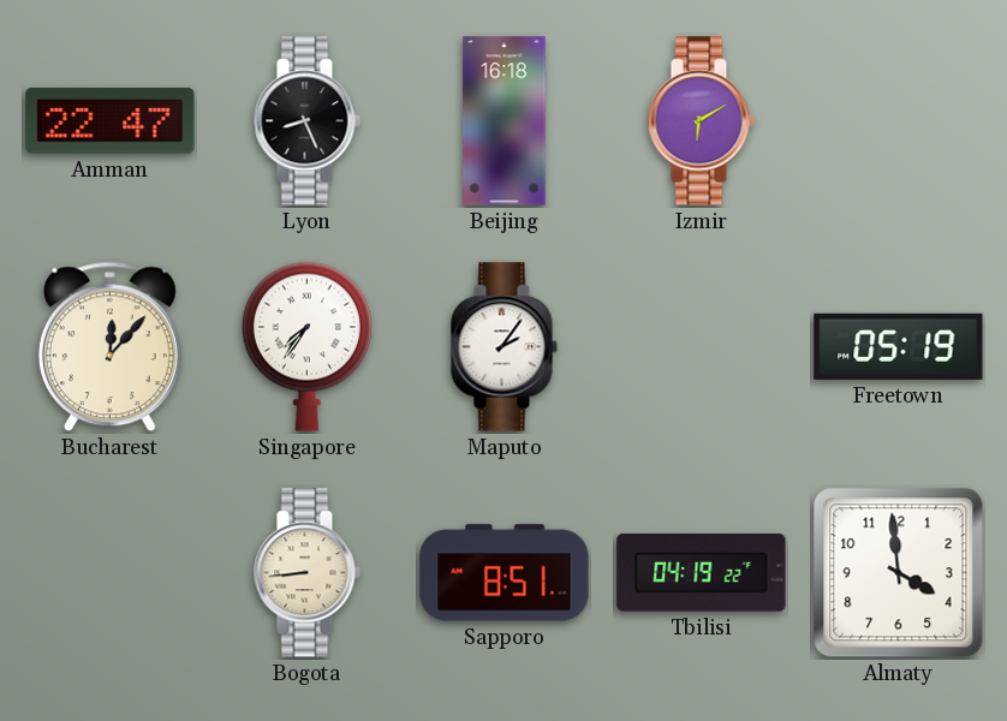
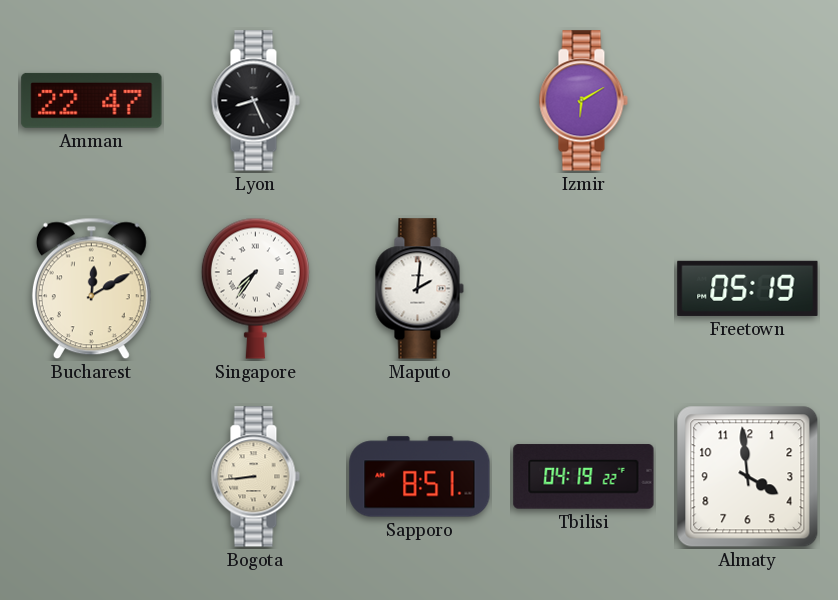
Beijing: 16:18 -> none (505, 121)
Bucharest: 12:07 -> 12:10 (91, 289)
Maputo: 2:06 -> 2:01 (419, 289)
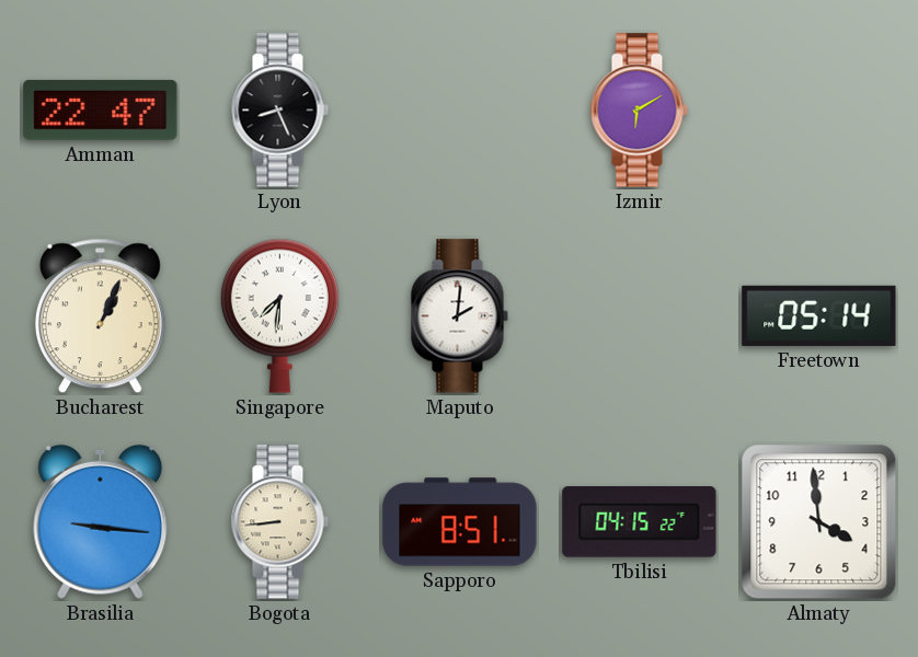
Bucharest: 12:10 -> 1:04 (100, 316)
Singapore: 7:36 -> 7:31 (279, 315)
Freetown: 05:19 -> 05:14 (819, 315)
Brasilia: none -> 9:16 (101, 521)
Tbilisi: 04:19 -> 04:15 (640, 522)
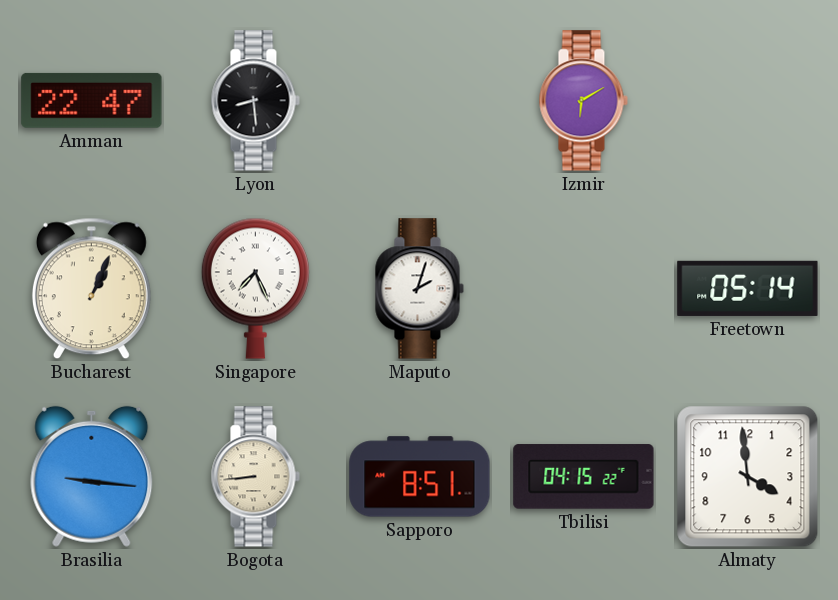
Lyon: 8:26 -> 8:29 (255, 101)
Singapore: 7:31 -> 7:26 (255, 288)
Maputo: 2:01 -> 2:03 (419, 289)
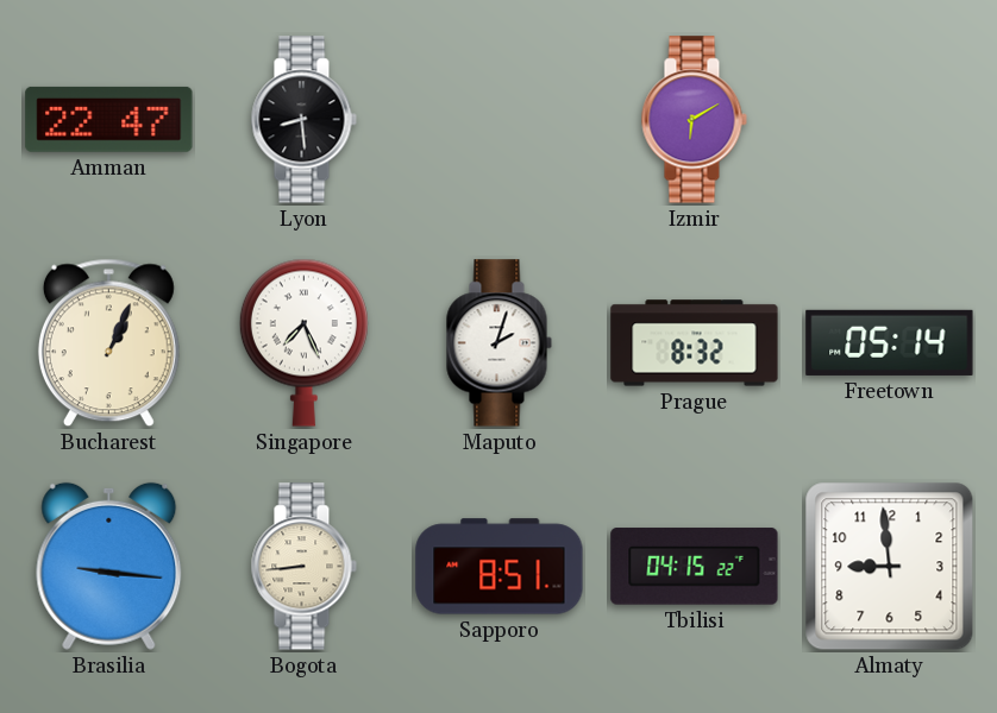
Prague: none -> 8:32 (695, 343)
Almaty: 3:59 -> 8:59 (890, 567)
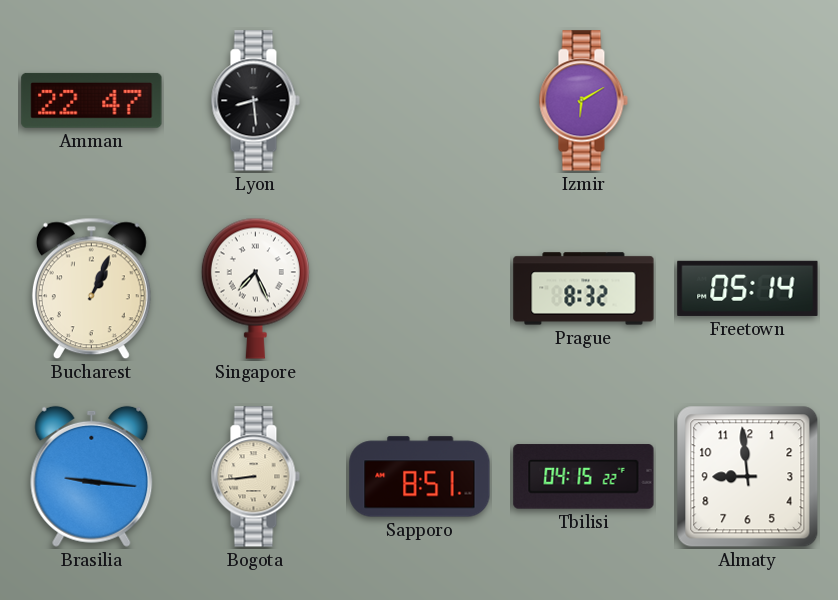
Maputo: 2:03 -> none (498, 343)
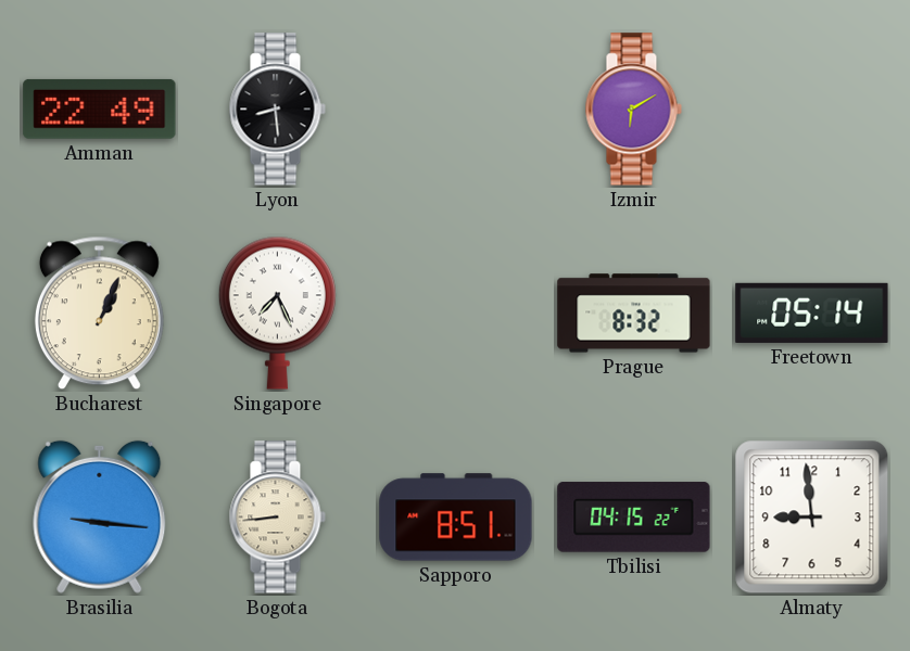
Amman: 22:47 -> 22:49 (100, 108)
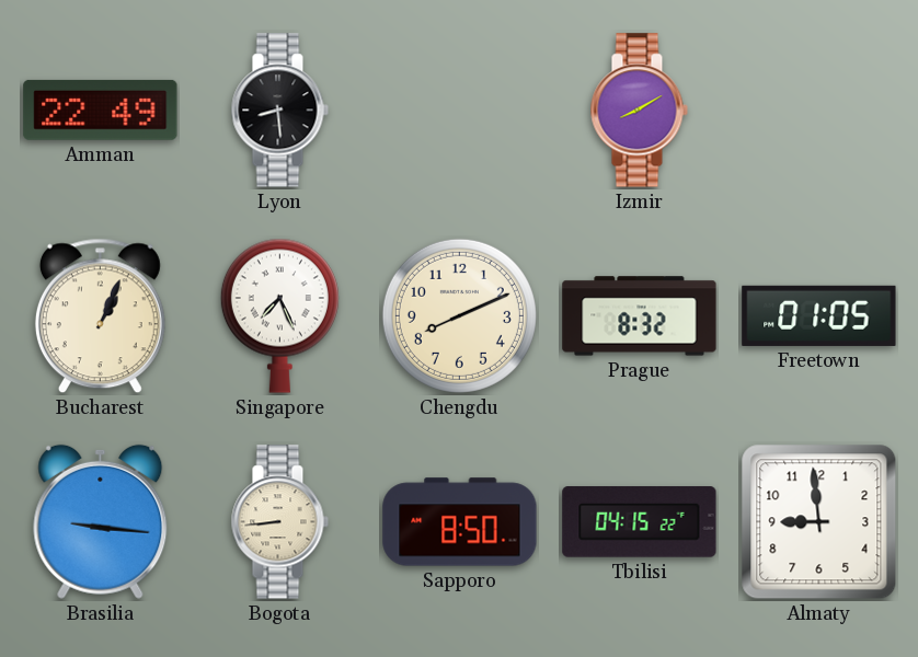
Izmir: 6:10 -> 8:10 (639, 111)
Chengdu: none -> 8:11 (459, 315)
Freetown: 05:14 -> 01:05 (819, 315)
Sapporo: 8:51 -> 8:50 (460, 522)
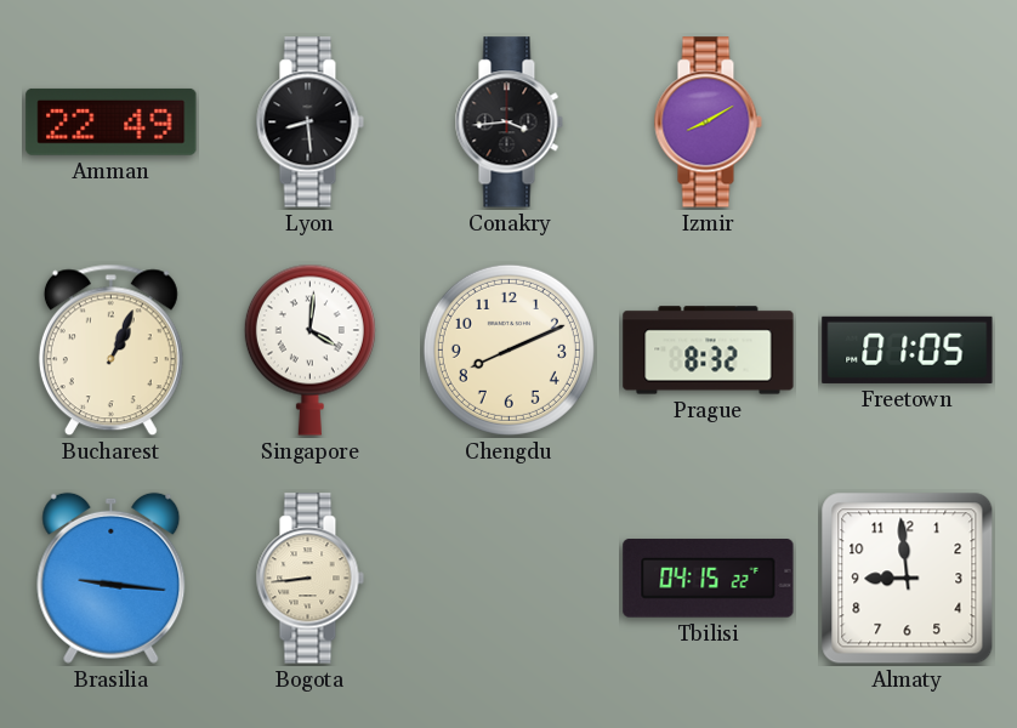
Conakry: none -> 3:44 (508, 123)
Singapore: 7:26 -> 4:01 (309, 349)
Sapporo: 8:50 -> none (460, 522)
